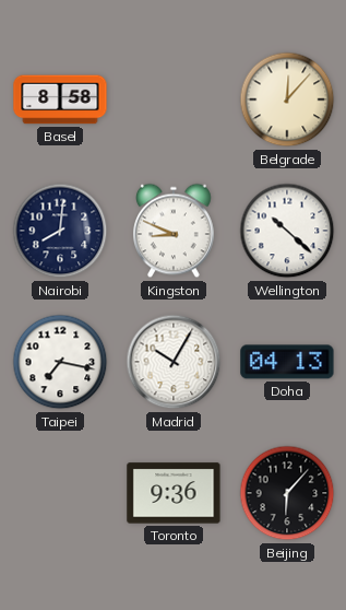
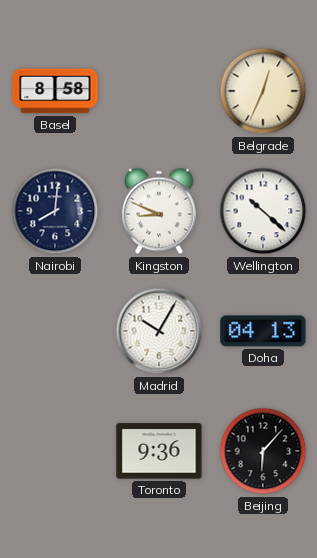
Belgrade: 12:07 -> 12:34 (263, 91)
Taipei: 7:17 -> none (60, 362)
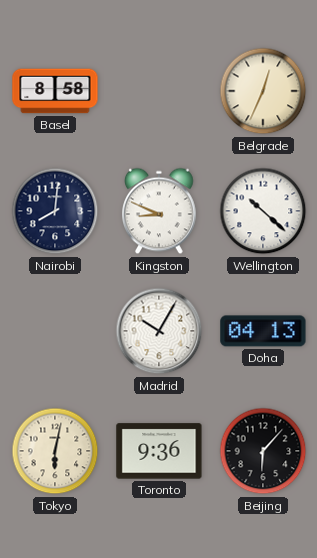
Tokyo: none -> 6:02 (55, 451)
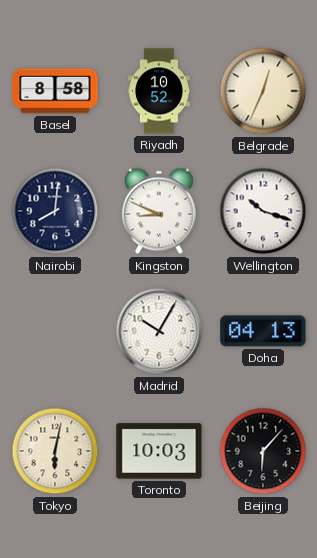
Riyadh: none -> 10:52 (159, 91)
Wellington: 10:22 -> 10:18 (263, 211)
Toronto: 9:36 -> 10:03 (159, 451)
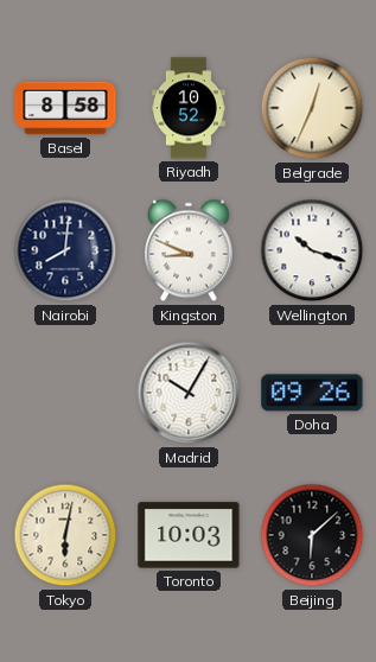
Doha: 04:13 -> 09:26 (312, 393)
Beijing: 6:07 -> 6:08 (312, 535)
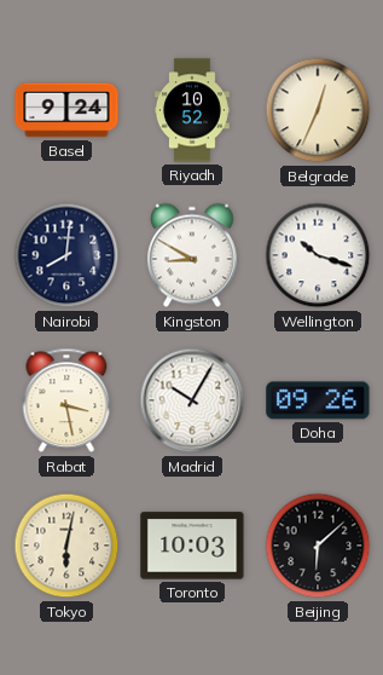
Basel: 8:58 -> 9:24 (66, 110)
Kingston: 8:49 -> 8:50 (193, 255)
Rabat: none -> 3:28 (66, 400)
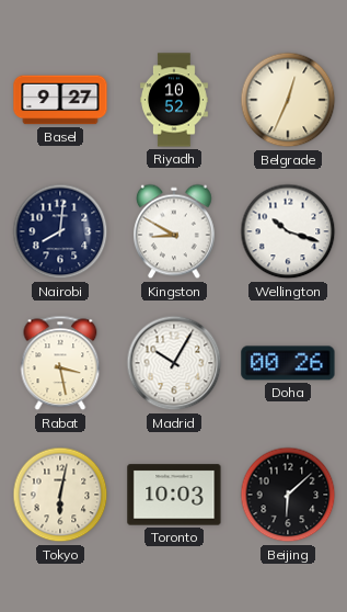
Basel: 9:24 -> 9:27 (60, 100)
Doha: 09:26 -> 00:26 (288, 363)
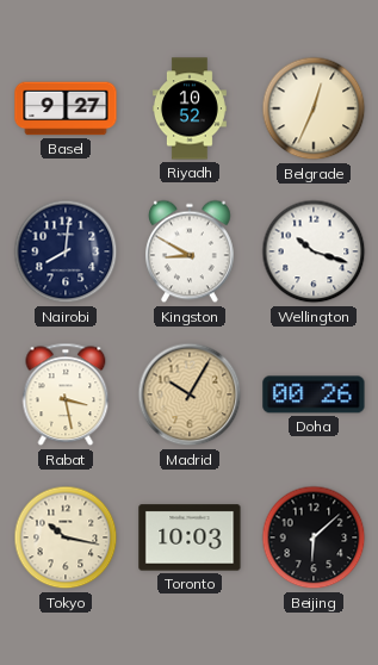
Madrid dial: white -> champagne (190, 394)
Tokyo: 6:02 -> 10:17 (66, 537)
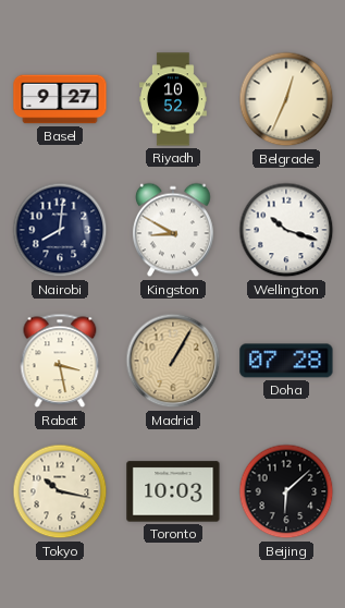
Madrid: 10:05 -> 1:05 (173, 361)
Doha: 00:26 -> 07:28 (286, 361)
